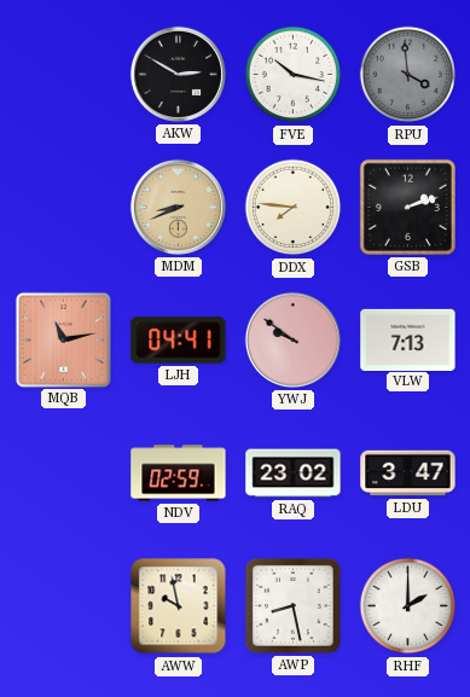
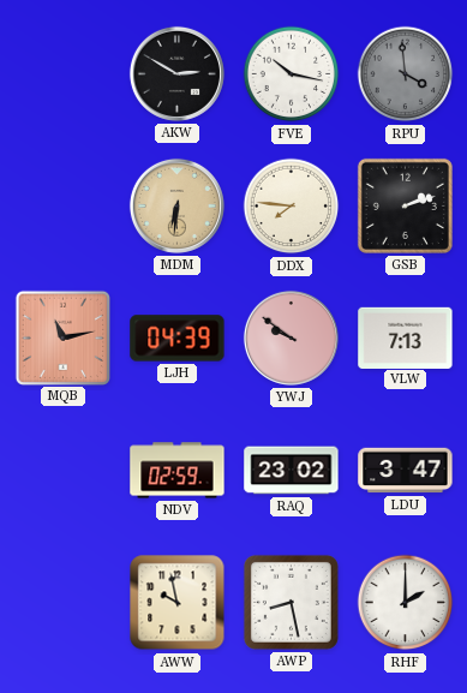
MDM: 8:41 -> 6:31 (176, 205)
LJH: 04:41 -> 04:39 (178, 339)
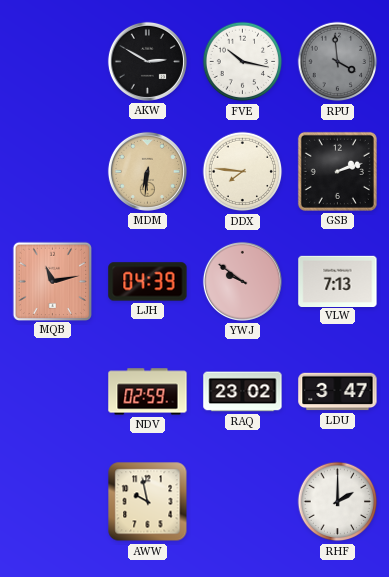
AWP: 8:28 -> none (291, 602)
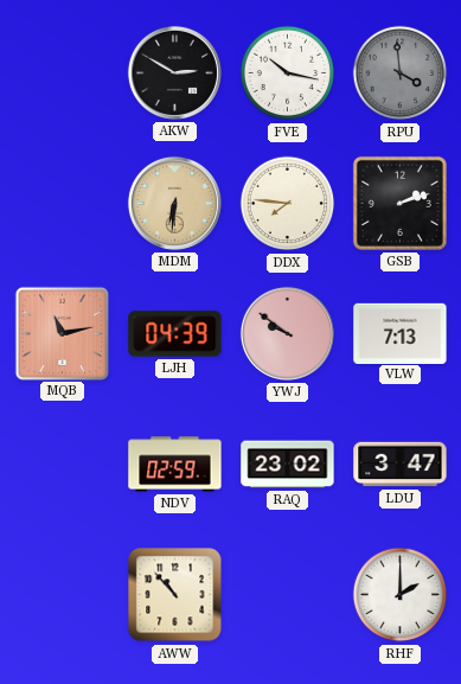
AWW: 9:58 -> 10:53 (175, 595)
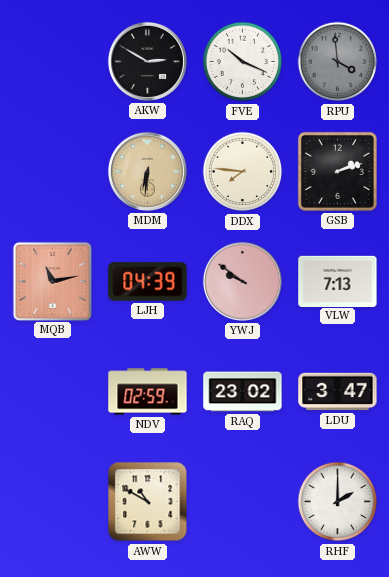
FVE: 10:17 -> 10:19 (243, 62)
AWW: 10:53 -> 10:50 (148, 502)
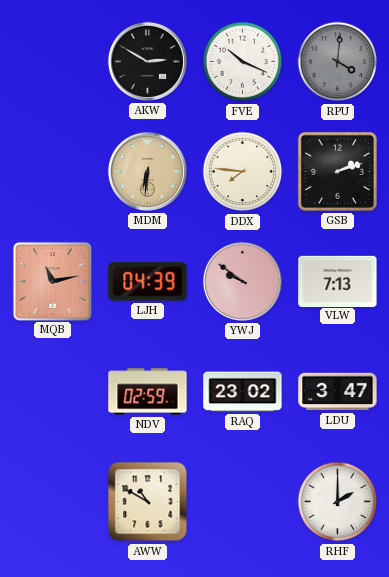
RPU: 3:59 -> 4:01 (338, 62)
